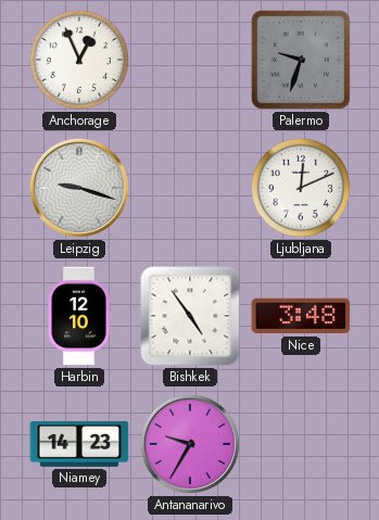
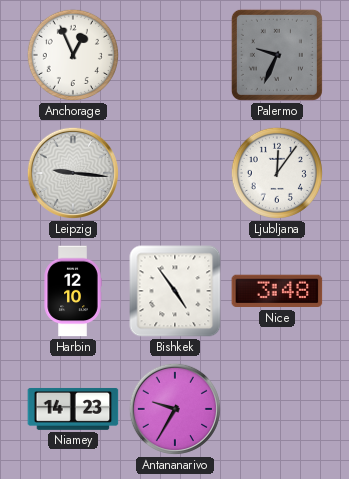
Palermo: 9:33 -> 9:34 (277, 55)
Leipzig: 9:18 -> 9:16 (73, 173)
Ljubljana: 12:11 -> 12:06 (277, 173)
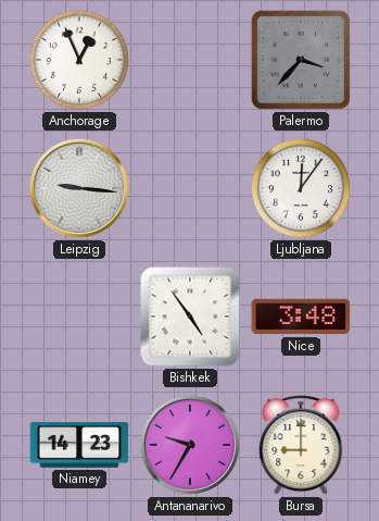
Palermo: 9:34 -> 3:37 (301, 60)
Harbin: 12:10 -> none (73, 291)
Bursa: none -> 9:00 (301, 445)
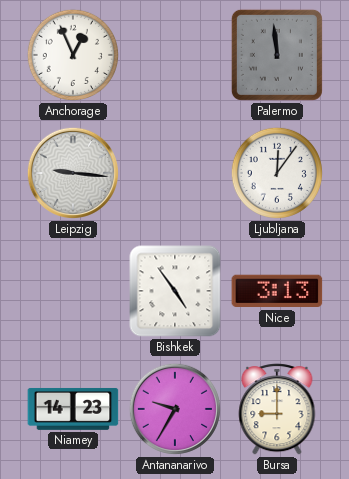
Palermo: 3:37 -> 11:59 (277, 55)
Nice: 3:48 -> 3:13 (277, 291)
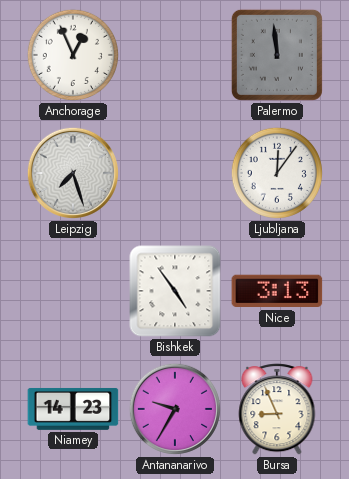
Leipzig: 9:16 -> 7:27 (73, 173)
Bursa: 9:00 -> 8:56 (277, 409)
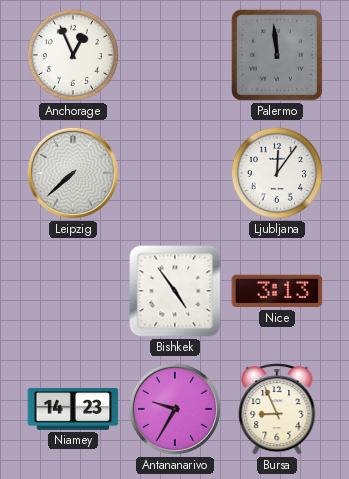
Leipzig: 7:27 -> 7:38 (73, 173)
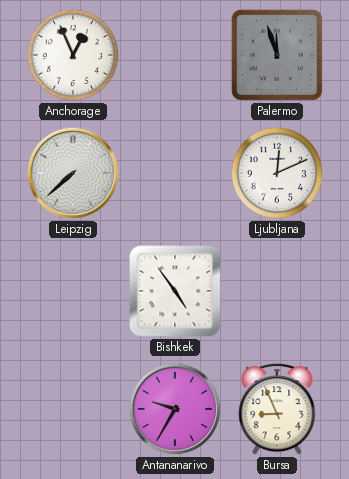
Palermo: 11:59 -> 11:57 (277, 55)
Ljubljana: 12:06 -> 12:11 (277, 173)
Nice: 3:13 -> none (277, 291)
Niamey: 14:23 -> none (73, 409)
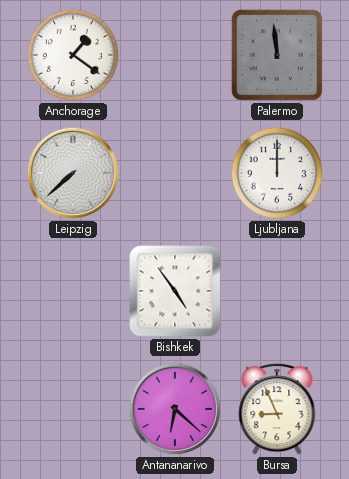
Anchorage: 12:56 -> 1:21 (73, 55)
Palermo: 11:57 -> 11:59 (277, 55)
Ljubljana: 12:11 -> 12:00 (277, 173)
Antananarivo: 9:35 -> 6:22 (175, 409)
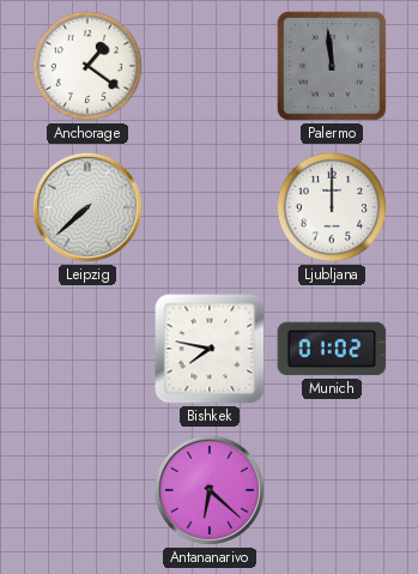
Bishkek: 4:54 -> 7:47 (210, 349)
Munich: none -> 01:02 (332, 349)
Bursa: 8:56 -> none (277, 409)
